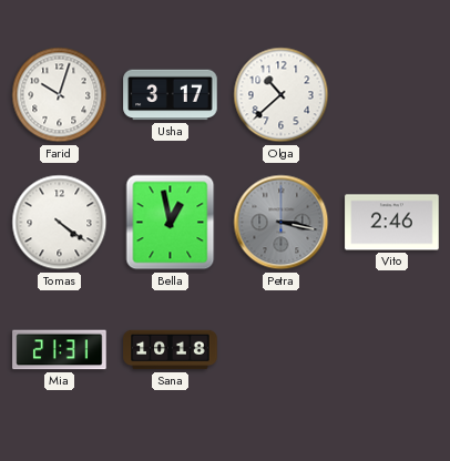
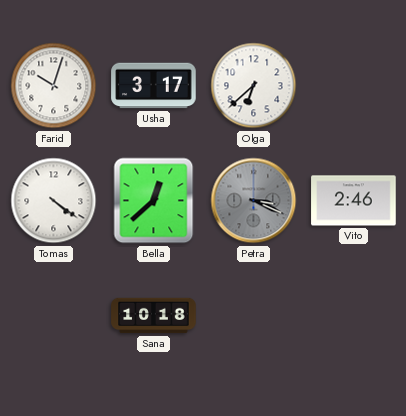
Olga: 10:38 -> 6:38 (254, 86)
Bella: 12:58 -> 12:38 (154, 201)
Petra: 3:17 -> 3:19 (254, 201)
Mia: 21:31 -> none (60, 350)
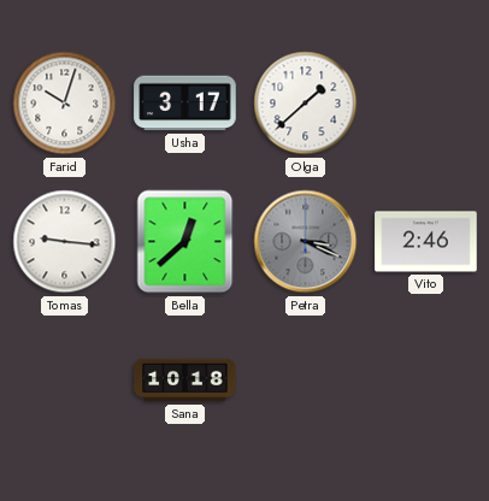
Olga: 6:38 -> 1:38 (306, 104)
Tomas: 4:21 -> 9:16 (65, 242)
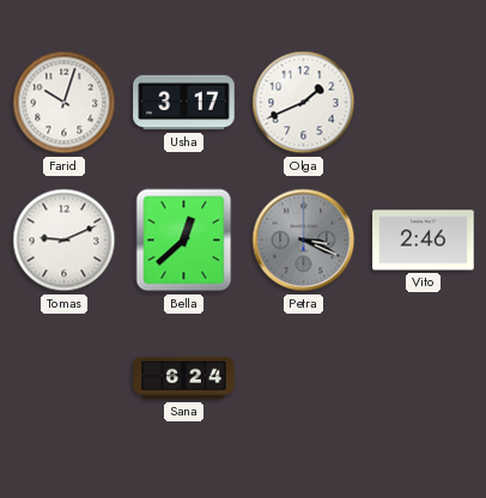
Olga: 1:38 -> 1:41 (304, 103)
Tomas: 9:16 -> 9:11 (65, 241)
Sana: 10:18 -> 6:24 (184, 378)
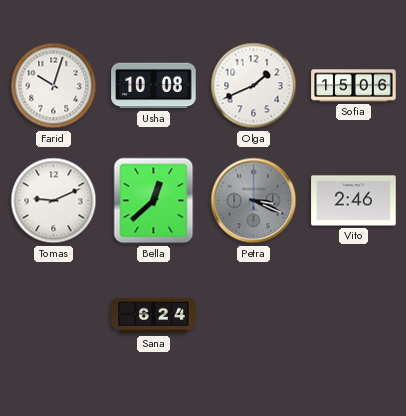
Usha: 3:17 -> 10:08 (154, 86)
Sofia: none -> 15:06 (354, 86)
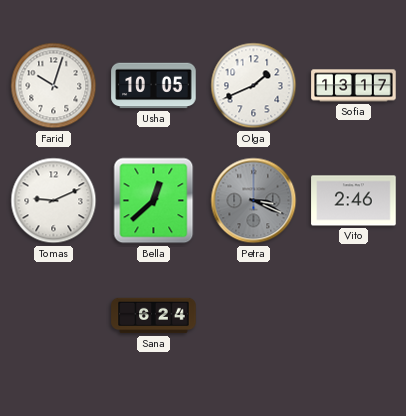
Usha: 10:08 -> 10:05 (154, 86)
Sofia: 15:06 -> 13:17 (354, 86)
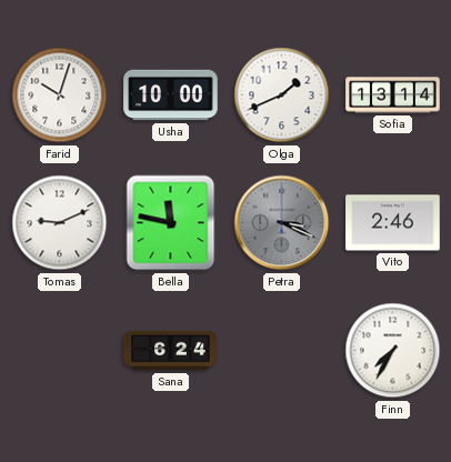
Usha: 10:05 -> 10:00 (171, 96)
Sofia: 13:17 -> 13:14 (393, 96)
Bella: 12:38 -> 11:47 (171, 223)
Finn: none -> 7:35 (393, 351)
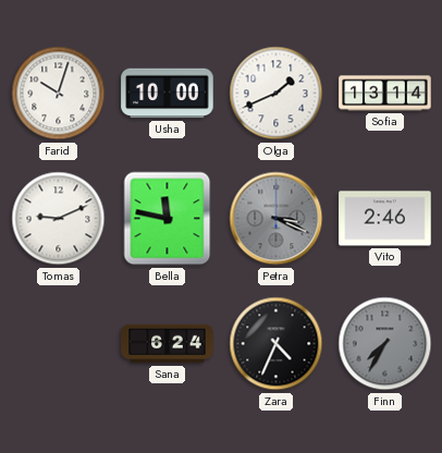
Zara: none -> 4:34 (277, 344)
Finn dial: white -> grey (385, 344)
